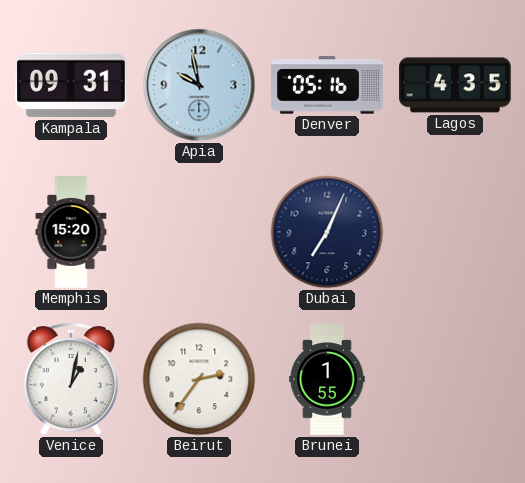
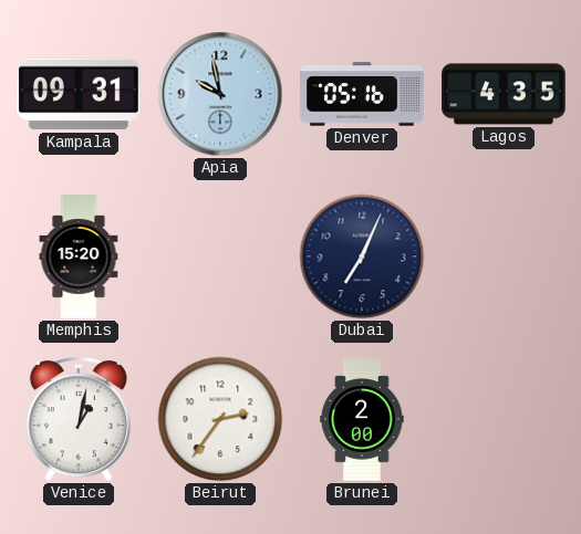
Brunei: 1:55 -> 2:00 (362, 419)
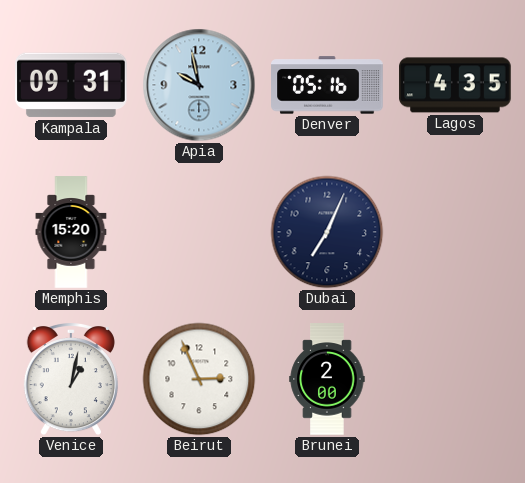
Beirut: 2:36 -> 2:56 (199, 379)
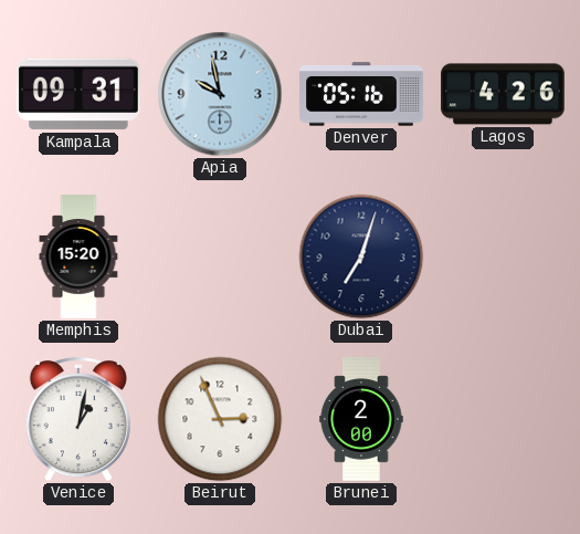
Lagos: 4:35 -> 4:26 (503, 94)
Dubai: 7:04 -> 7:03 (361, 256)
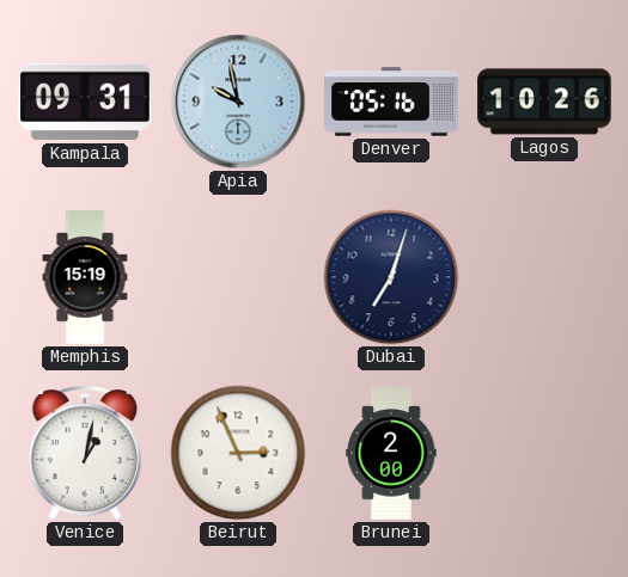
Lagos: 4:26 -> 10:26 (544, 102)
Memphis: 15:20 -> 15:19 (85, 277)
